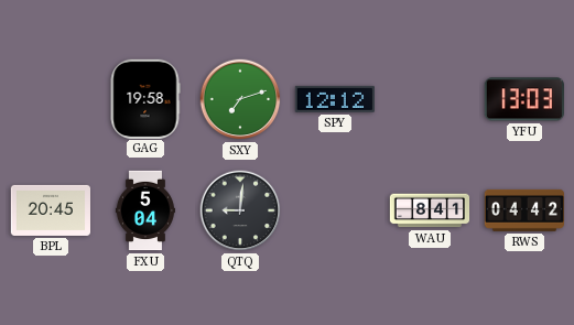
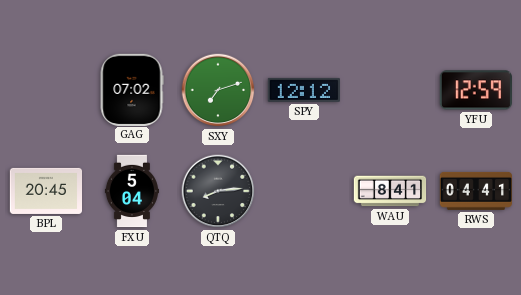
GAG: 19:58 -> 07:02 (132, 89)
YFU: 13:03 -> 12:59 (476, 90)
QTQ: 9:01 -> 8:14 (218, 191)
RWS: 04:42 -> 04:41 (475, 191)
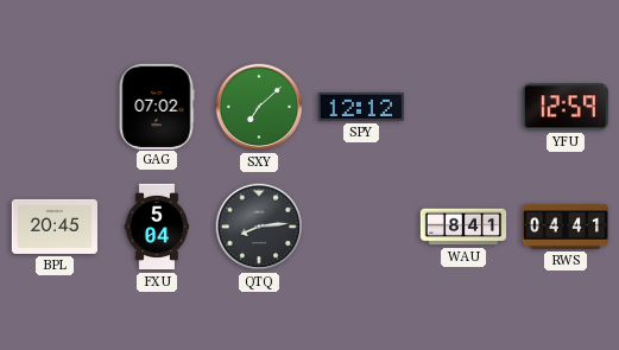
SXY: 7:12 -> 7:08 (259, 107)
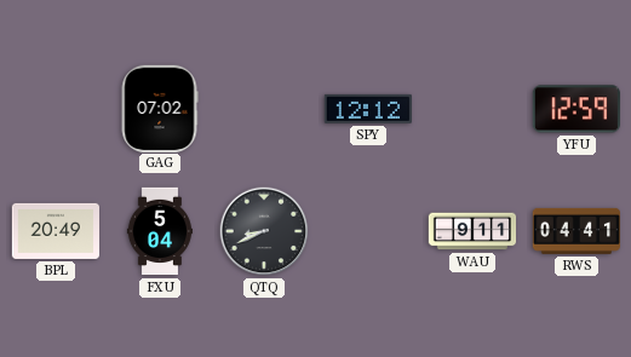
SXY: 7:08 -> none (259, 107)
BPL: 20:45 -> 20:49 (56, 231)
QTQ: 8:14 -> 8:41 (264, 231)
WAU: 8:41 -> 9:11 (472, 231)
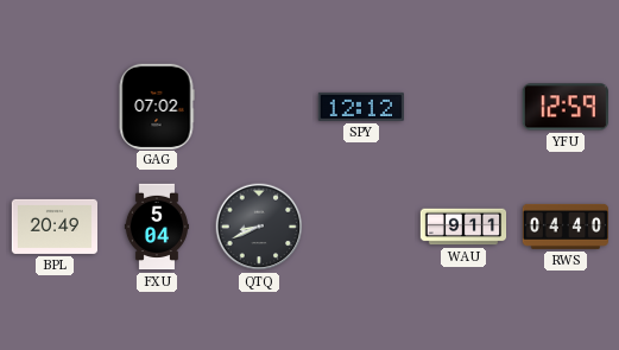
RWS: 04:41 -> 04:40 (564, 227)
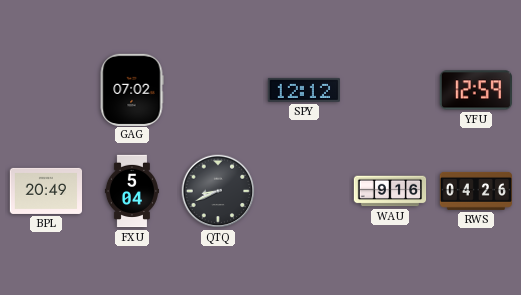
WAU: 9:11 -> 9:16 (390, 191)
RWS: 04:40 -> 04:26 (475, 191)
